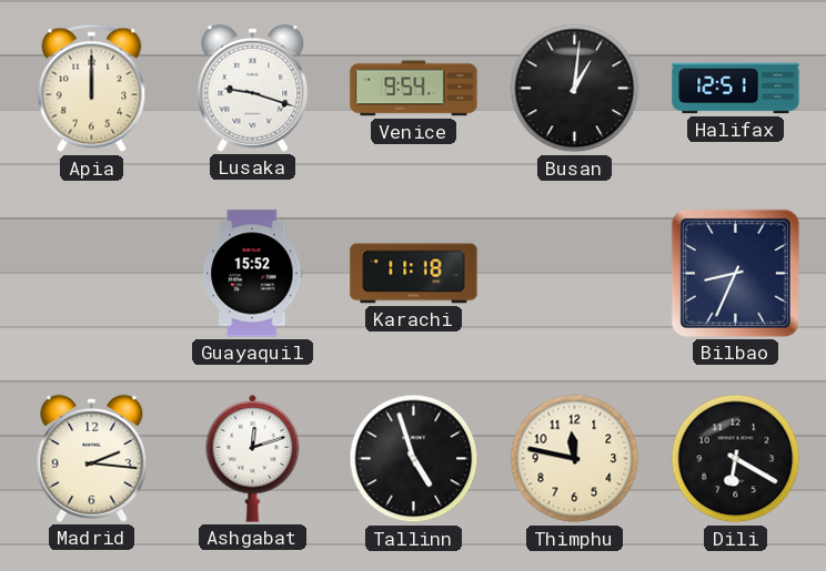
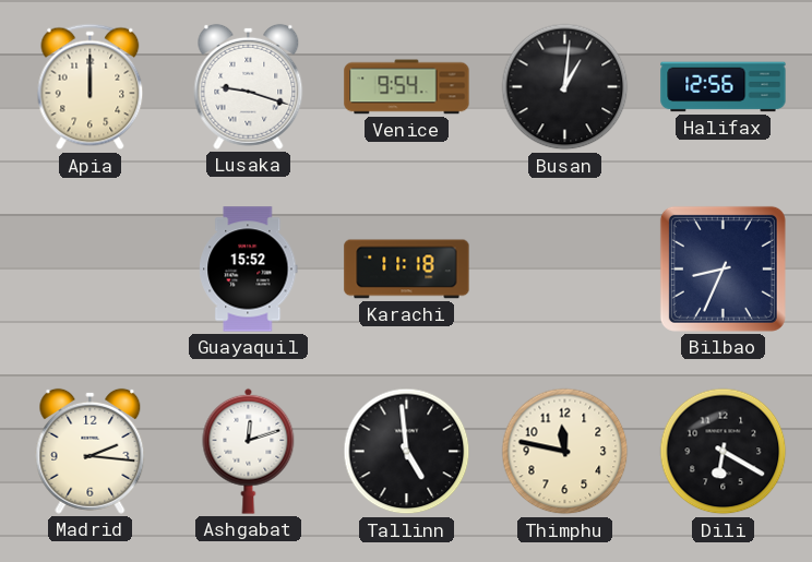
Halifax: 12:51 -> 12:56 (724, 87)
Tallinn: 4:57 -> 4:59 (407, 452)
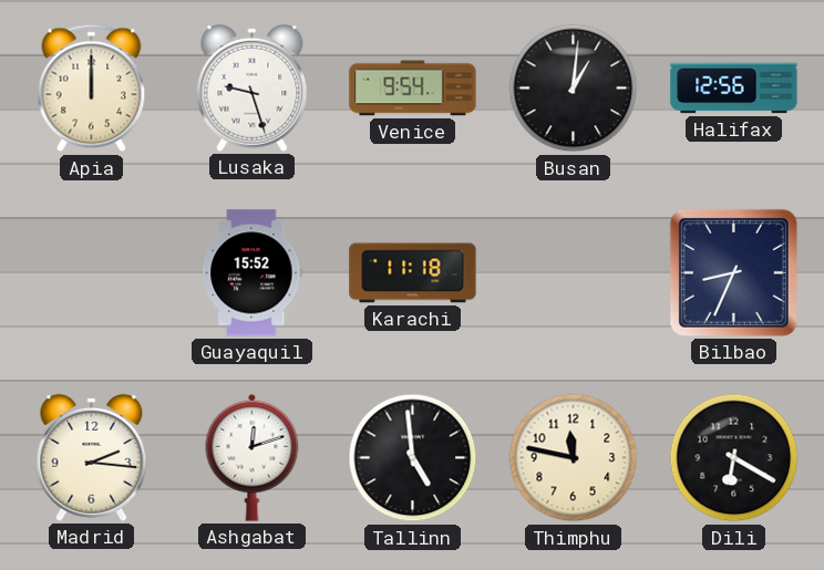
Lusaka: 9:18 -> 9:27 (253, 87)
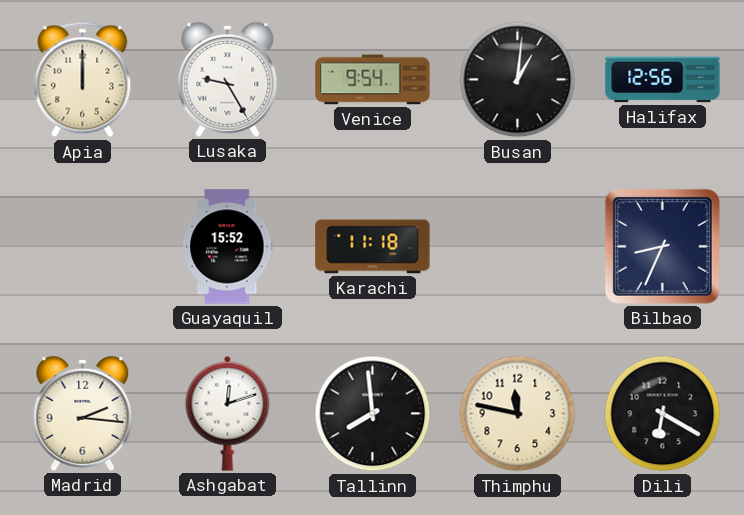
Lusaka: 9:27 -> 9:25 (228, 79)
Tallinn: 4:59 -> 7:59 (373, 414)
